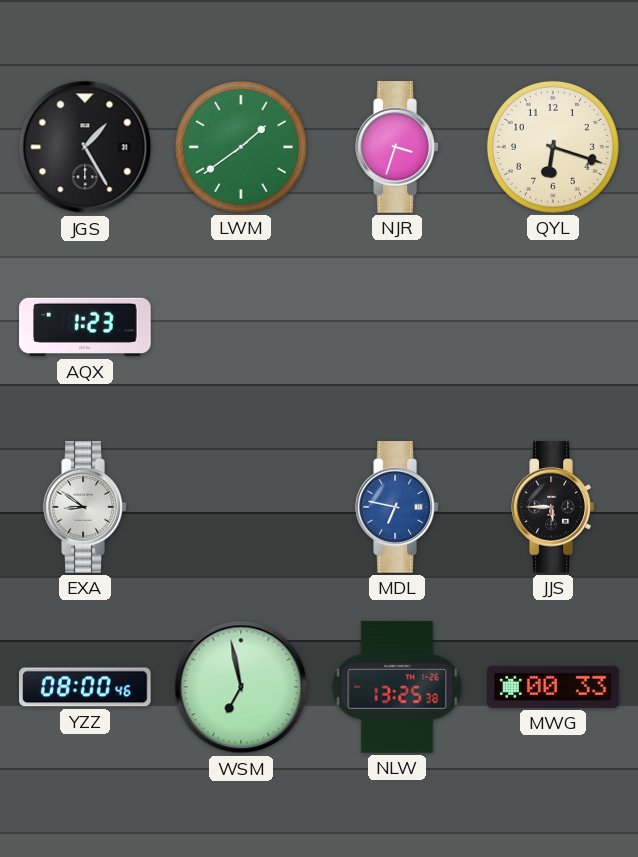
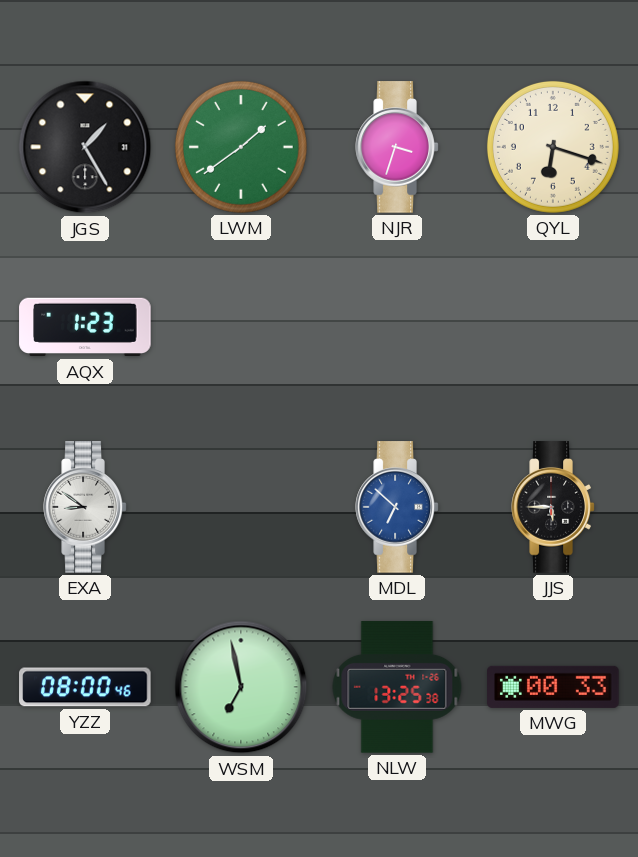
MDL: 6:47 -> 6:52 (397, 507)
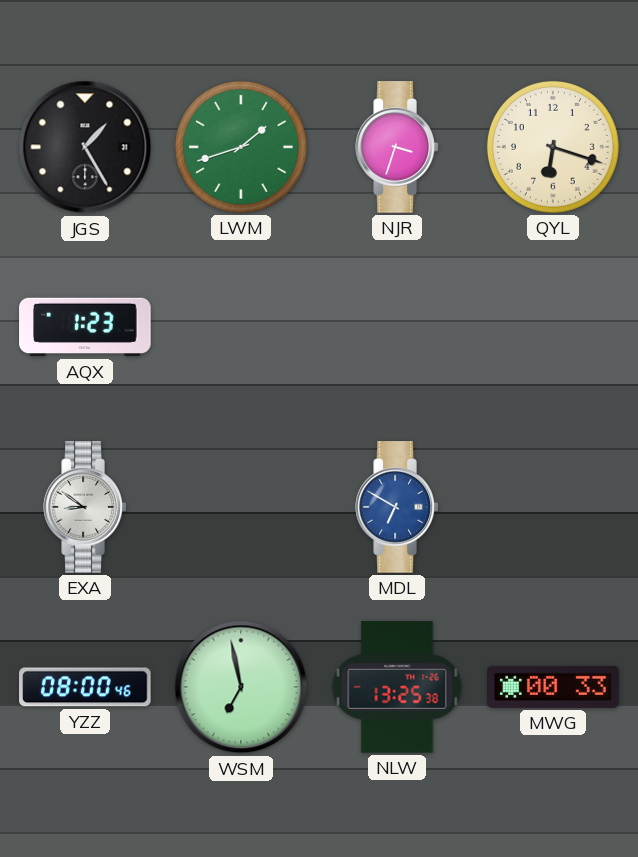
LWM: 1:39 -> 1:42 (241, 147)
MDL: 6:52 -> 6:50 (397, 507)
JJS: 5:45 -> none (553, 507)
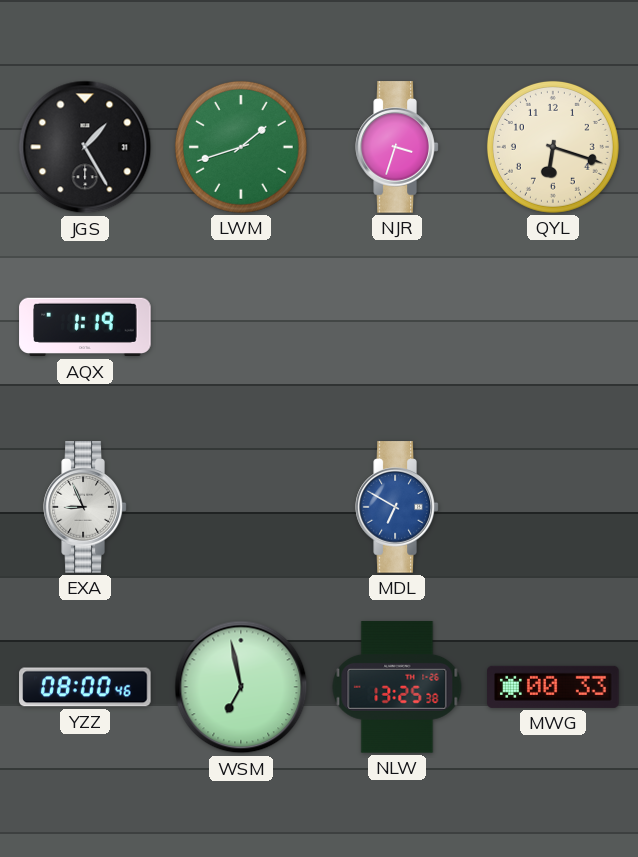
AQX: 1:23 -> 1:19 (85, 327)
EXA: 8:51 -> 8:56 (85, 507)
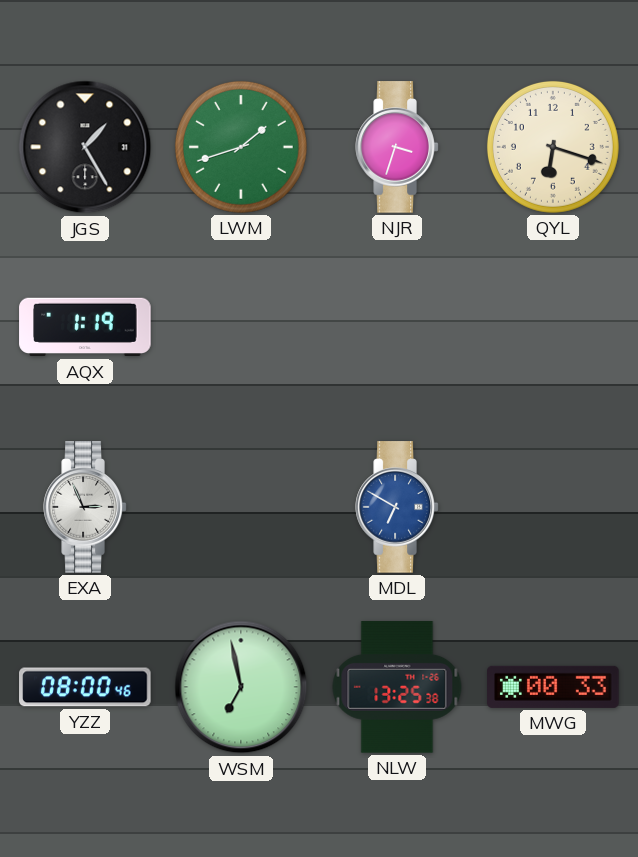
EXA: 8:56 -> 2:56 (85, 507)
